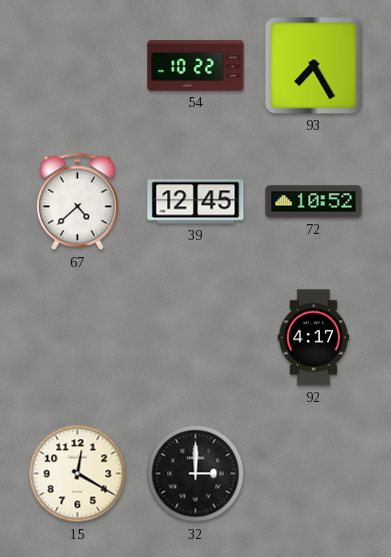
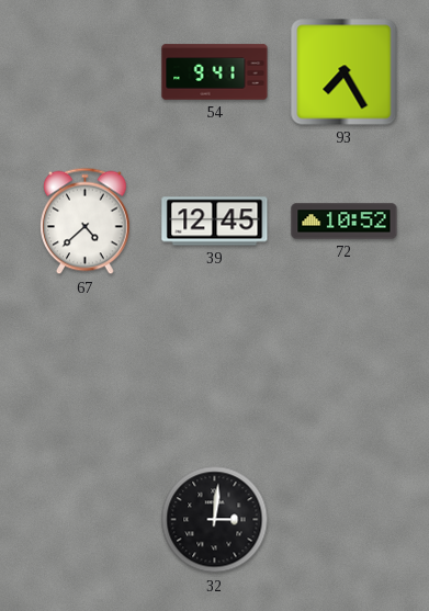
54: 10:22 -> 9:41 (215, 72)
92: 4:17 -> none (314, 338)
15: 12:20 -> none (78, 474)
32: 3:00 -> 3:01 (215, 520)
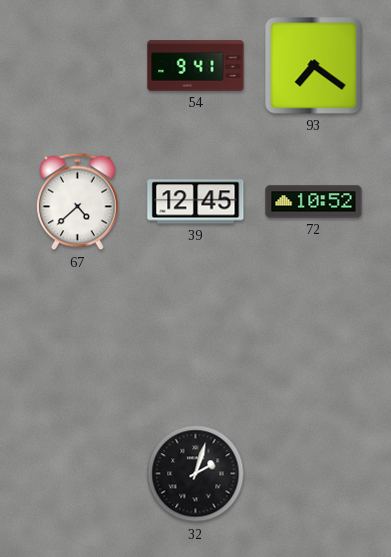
93: 7:25 -> 7:21 (314, 66)
32: 3:01 -> 2:03 (196, 474)
